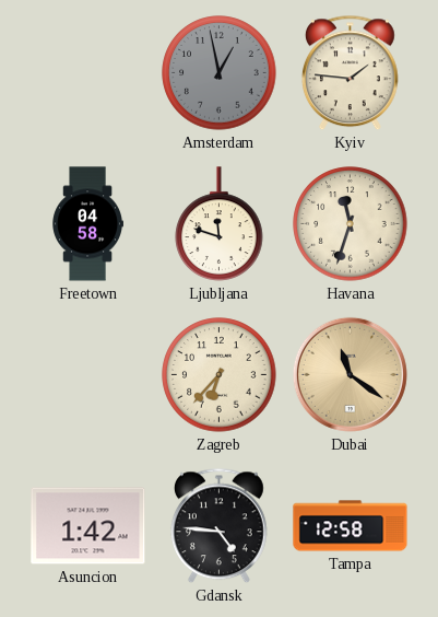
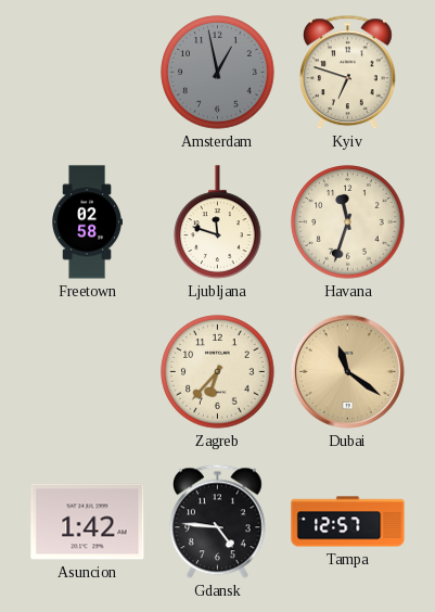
Kyiv: 1:46 -> 6:48 (347, 73)
Freetown: 04:58 -> 02:58 (87, 222)
Tampa: 12:58 -> 12:57 (348, 522)
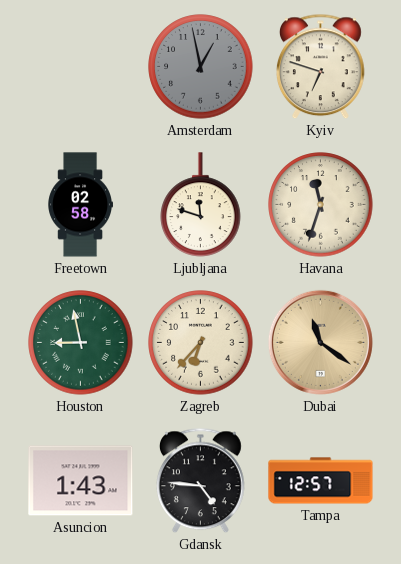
Houston: none -> 8:58 (81, 343)
Asuncion: 1:42 -> 1:43 (81, 481)
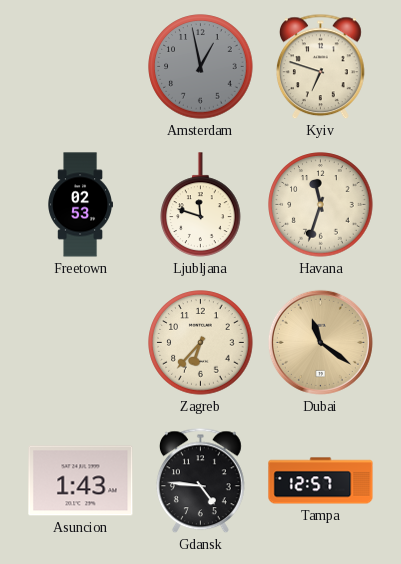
Freetown: 02:58 -> 02:53 (80, 205)
Houston: 8:58 -> none (81, 343)
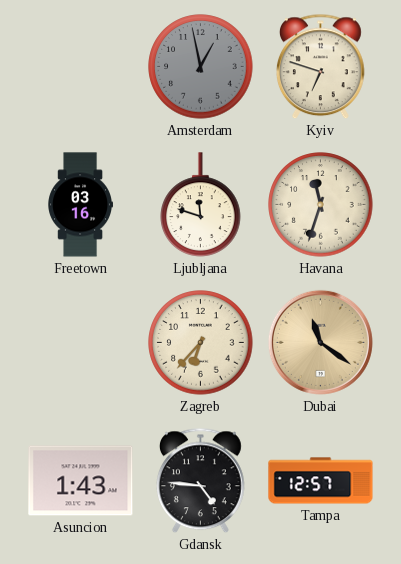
Freetown: 02:53 -> 03:16 (80, 205)
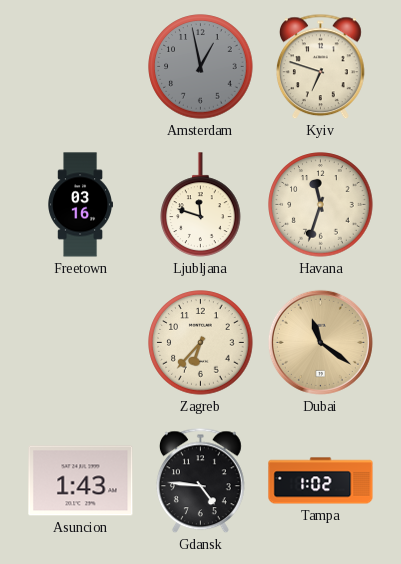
Tampa: 12:57 -> 1:02 (321, 481)
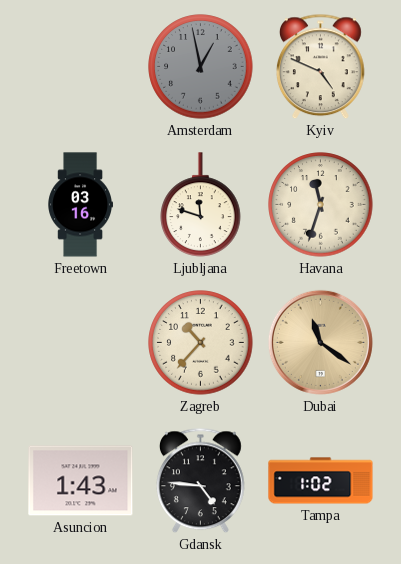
Kyiv: 6:48 -> 4:49 (320, 67)
Zagreb: 6:37 -> 10:37 (201, 343)
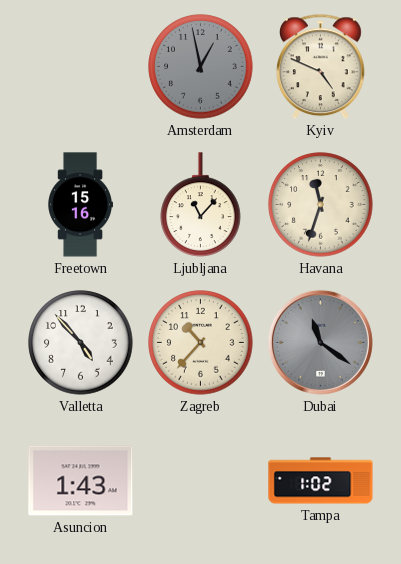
Freetown: 03:16 -> 15:16 (80, 205)
Ljubljana: 11:48 -> 11:07 (201, 205)
Valletta: none -> 4:53 (81, 343)
Dubai dial: champagne -> grey (320, 342)
Gdansk: 4:46 -> none (200, 481)
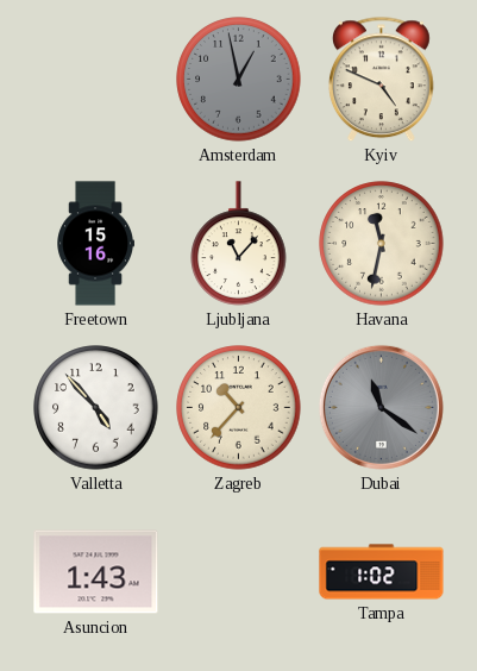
Havana: 11:33 -> 11:32 (382, 244)
